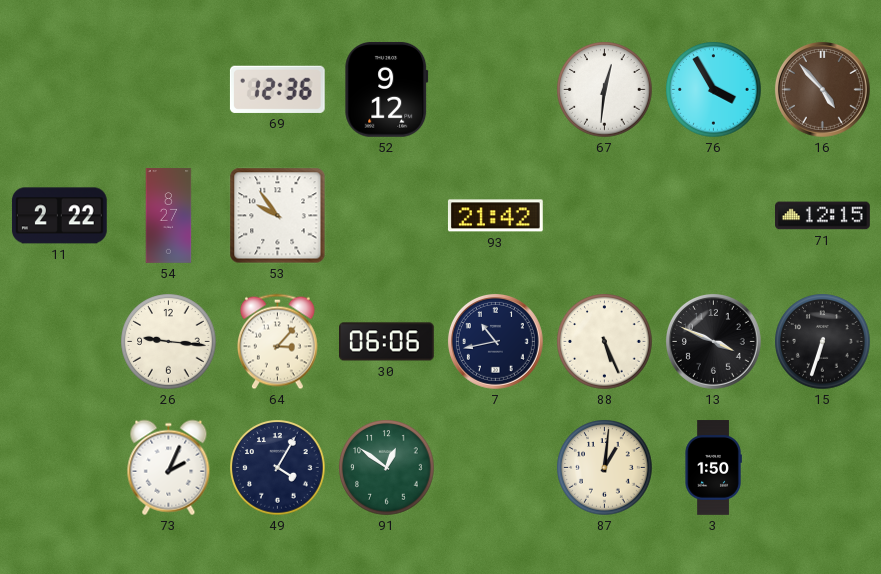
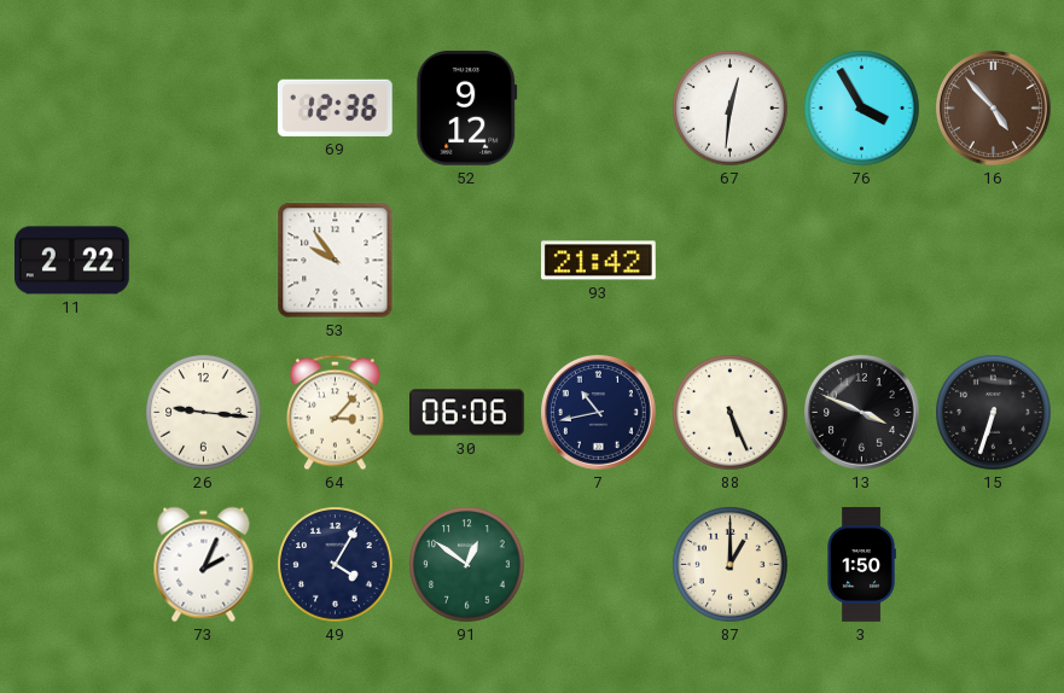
54: 8:27 -> none (169, 216)
71: 12:15 -> none (823, 216)
87: 1:01 -> 1:00 (731, 565)
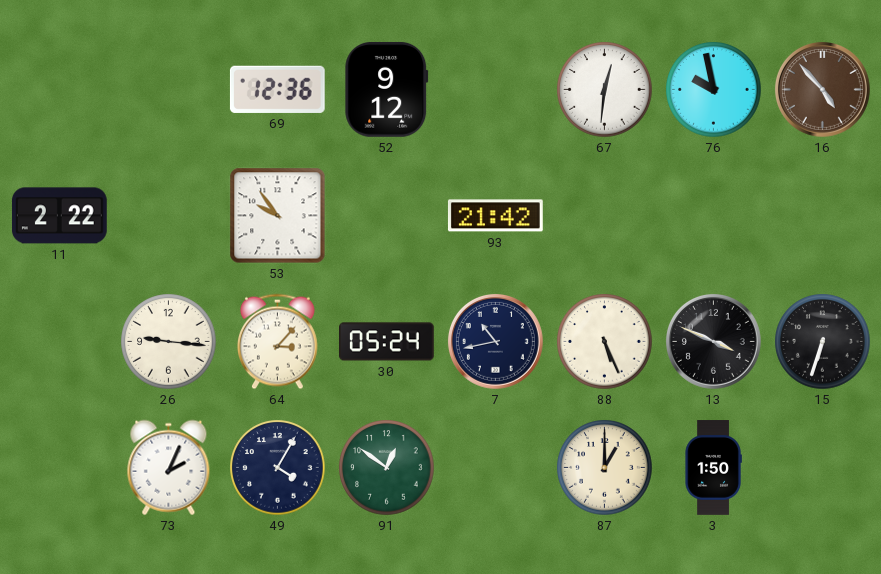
76: 3:55 -> 9:58 (714, 90)
30: 06:06 -> 05:24 (387, 342)
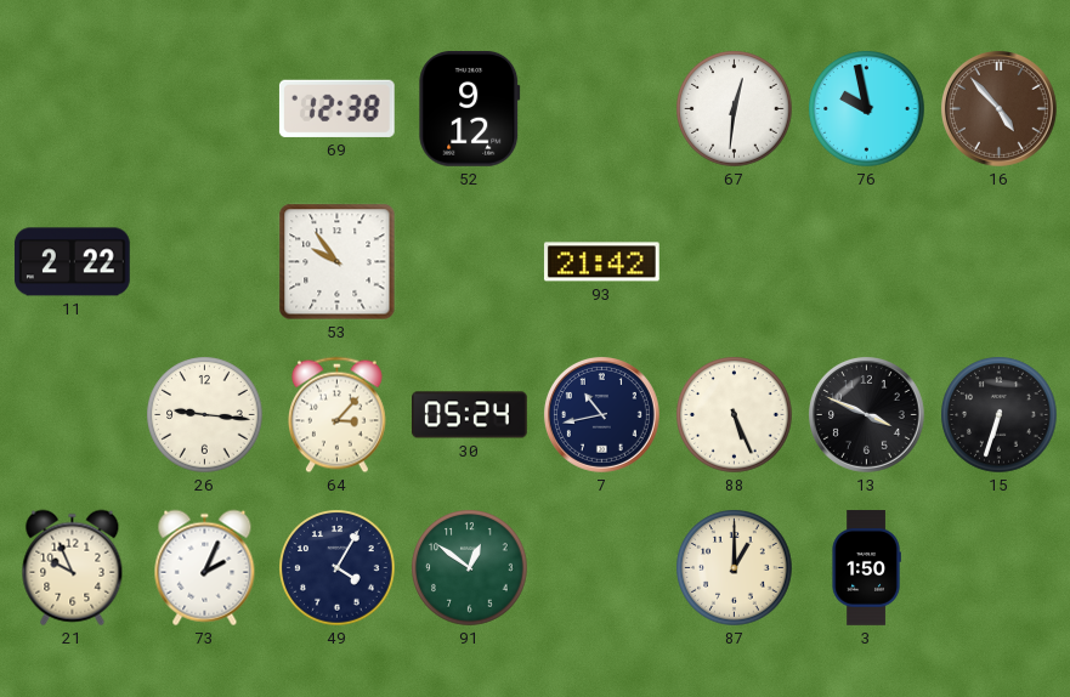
69: 12:36 -> 12:38 (336, 108)
21: none -> 9:56 (73, 568)
